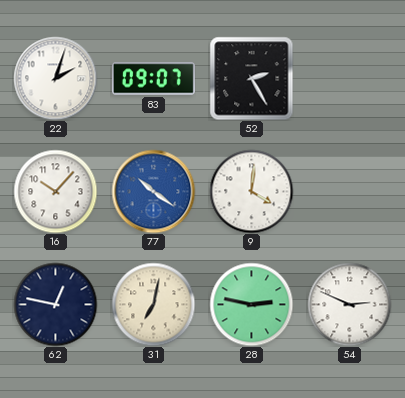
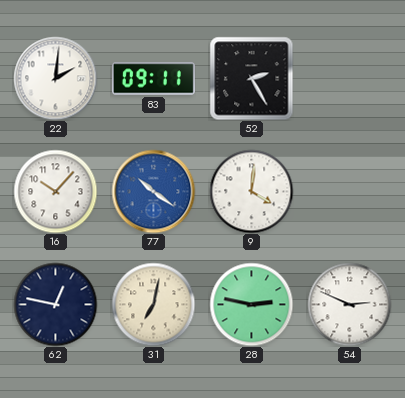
22: 2:03 -> 2:01 (55, 78)
83: 09:07 -> 09:11 (153, 79)
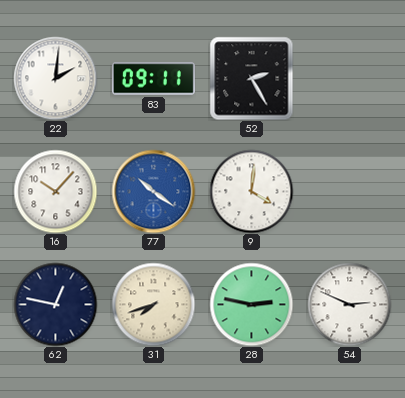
31: 7:02 -> 7:42 (153, 304)
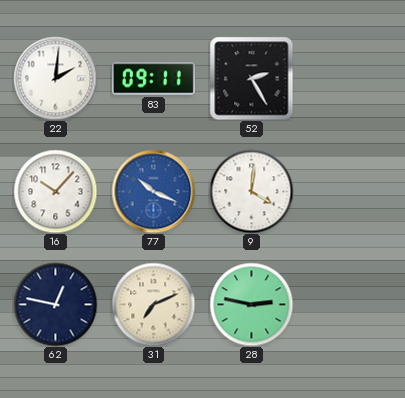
77: 10:21 -> 10:19 (153, 191)
31: 7:42 -> 7:11 (153, 304)
54: 2:49 -> none (349, 304)
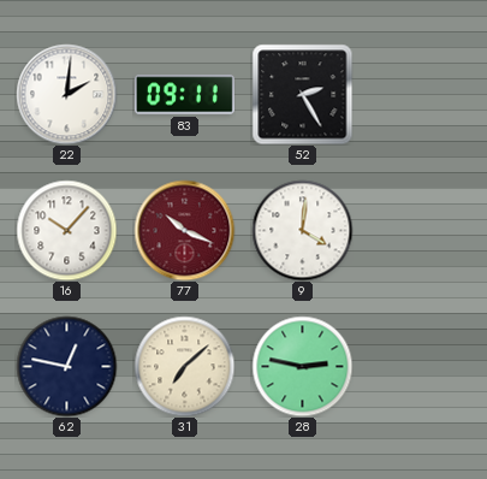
77 dial: blue -> burgundy (184, 230)
31: 7:11 -> 7:08 (184, 366)
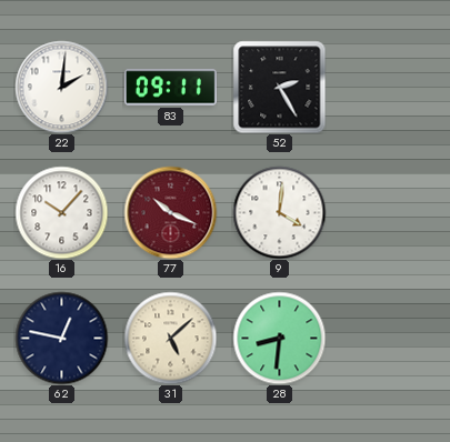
31: 7:08 -> 5:08 (170, 338)
28: 2:47 -> 8:31 (279, 338)
